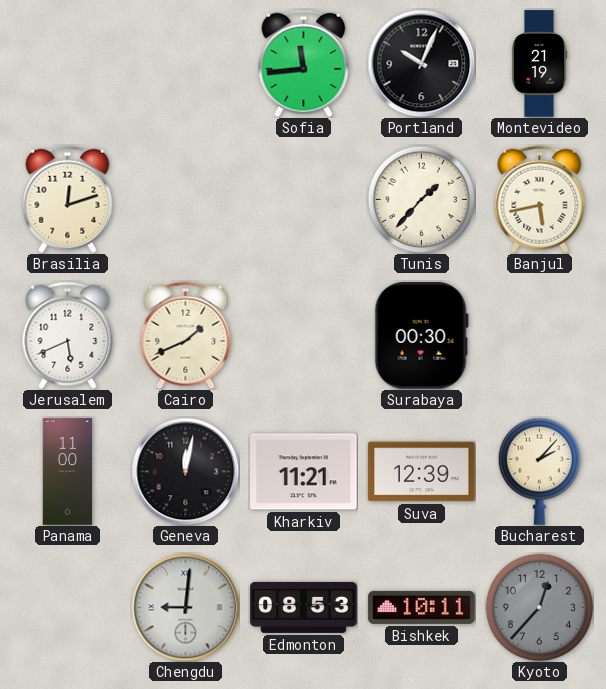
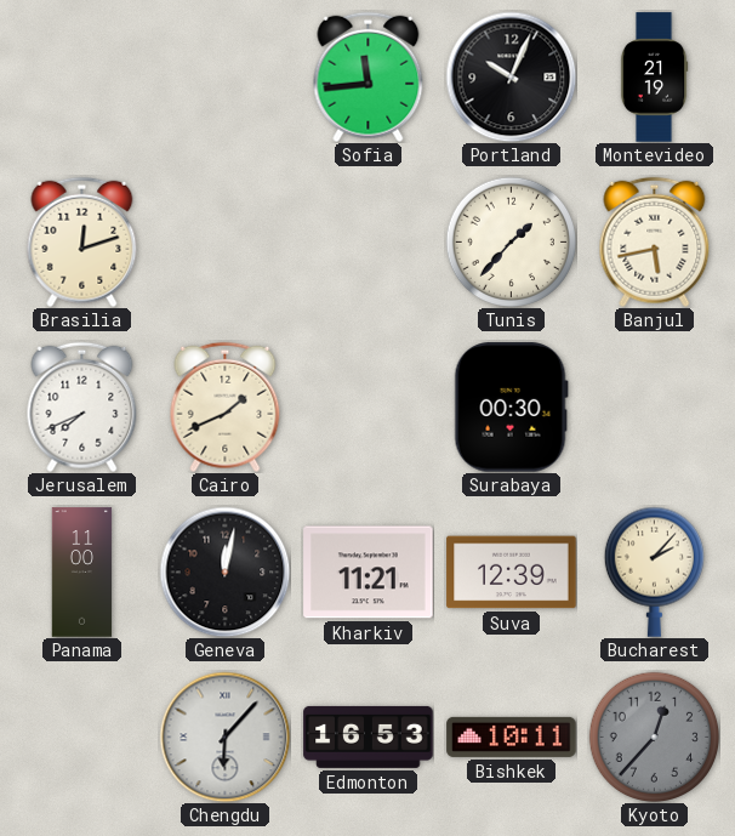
Jerusalem: 5:41 -> 7:41 (82, 406)
Chengdu: 9:01 -> 6:07 (224, 737)
Edmonton: 08:53 -> 16:53 (369, 737)
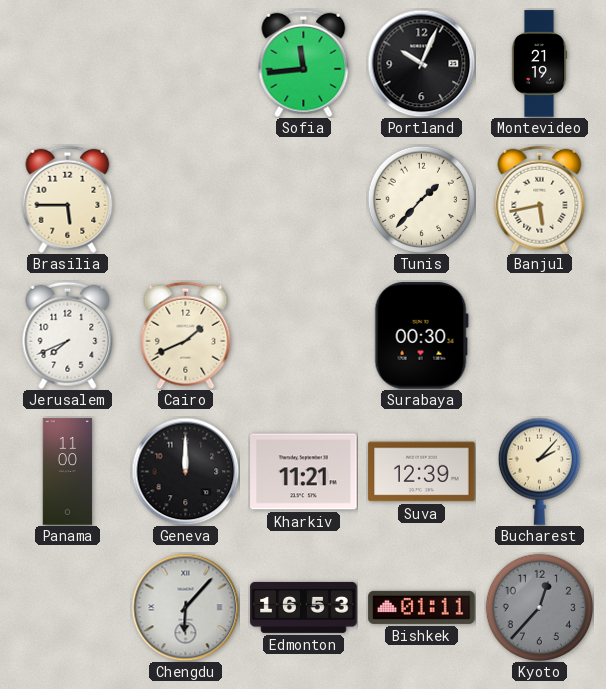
Brasilia: 12:12 -> 5:45 (68, 199)
Geneva: 12:02 -> 12:00 (185, 471)
Bishkek: 10:11 -> 01:11 (422, 607)
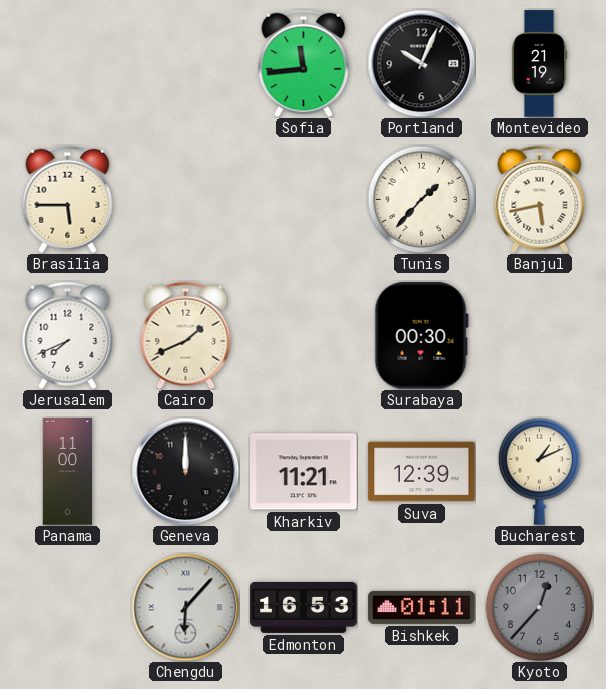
Bucharest: 2:07 -> 1:11 (539, 471)
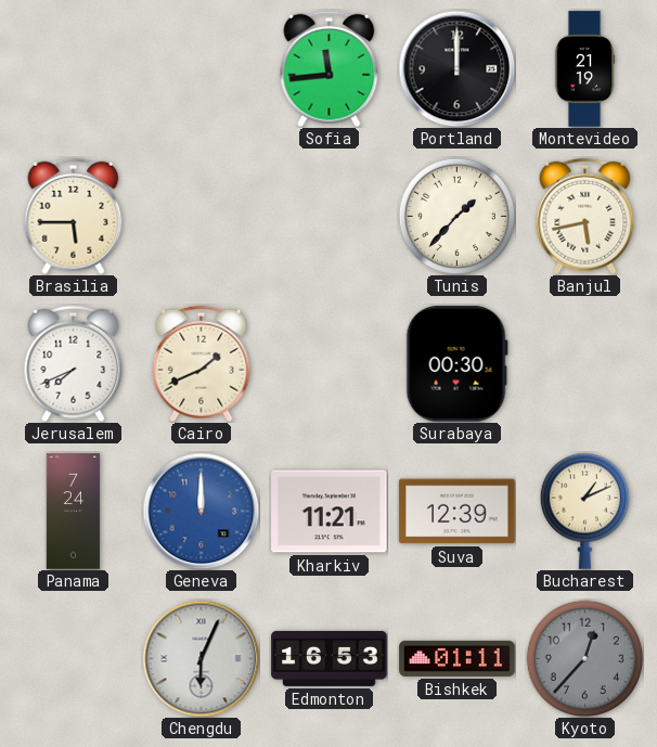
Portland: 10:04 -> 12:00 (456, 68)
Panama: 11:00 -> 7:24 (74, 512)
Geneva dial: black -> blue (201, 511)
Chengdu: 6:07 -> 6:04 (201, 658)
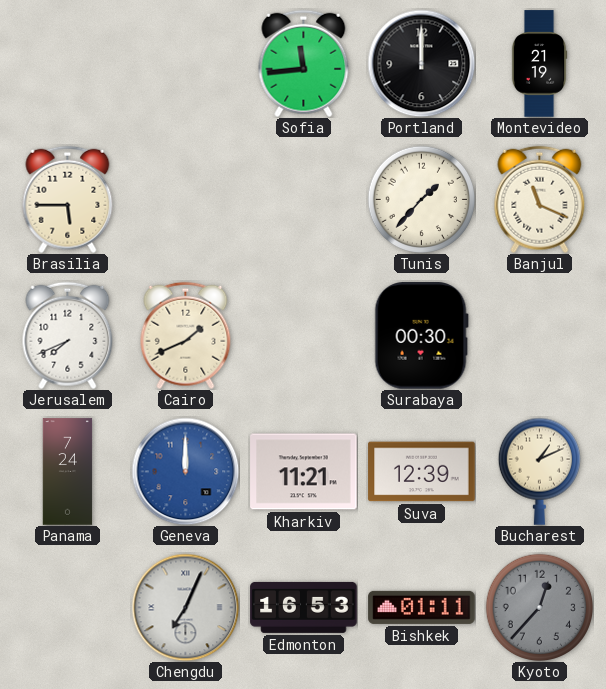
Banjul: 5:43 -> 11:19 (540, 199)
Chengdu: 6:04 -> 7:04 (185, 607)
